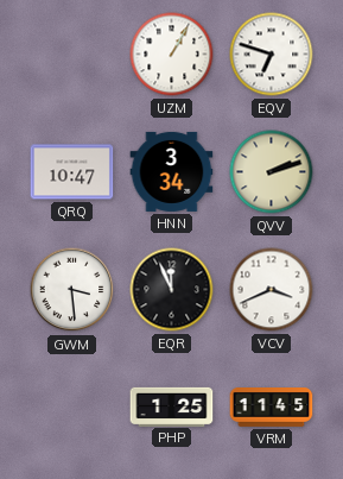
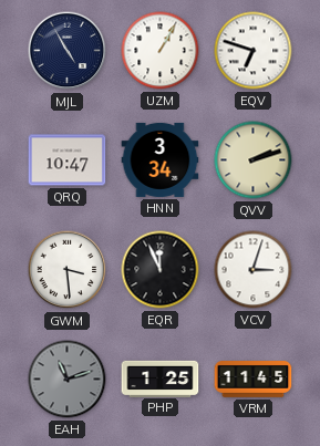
MJL: none -> 4:55 (68, 51)
VCV: 3:41 -> 3:03 (254, 270)
EAH: none -> 11:12 (68, 380)
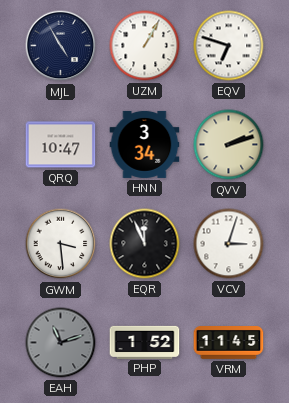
PHP: 1:25 -> 1:52 (145, 342)
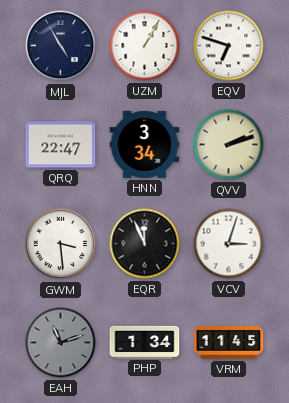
QRQ: 10:47 -> 22:47 (61, 145)
PHP: 1:52 -> 1:34 (145, 342)
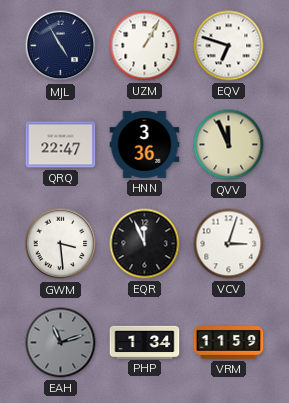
HNN: 3:34 -> 3:36 (145, 144)
QVV: 2:12 -> 11:56 (229, 145)
VRM: 11:45 -> 11:59 (229, 343)
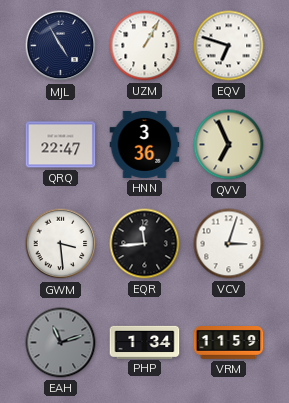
QVV: 11:56 -> 6:56 (229, 145)
EQR: 11:56 -> 11:44 (145, 244)
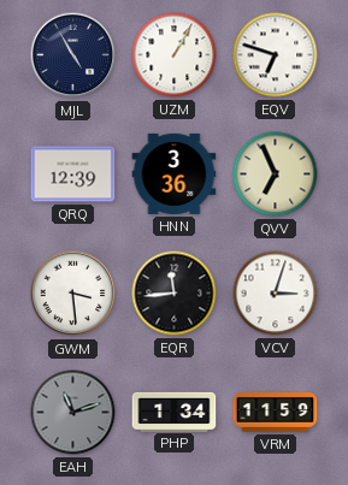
QRQ: 22:47 -> 12:39 (73, 175)
